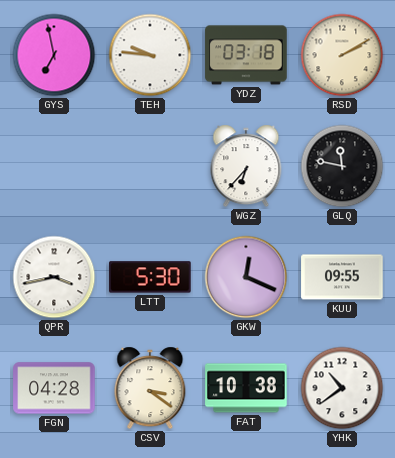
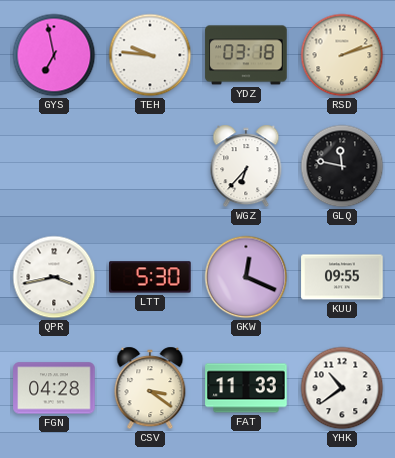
RSD: 2:10 -> 2:12 (342, 55)
FAT: 10:38 -> 11:33 (246, 388)
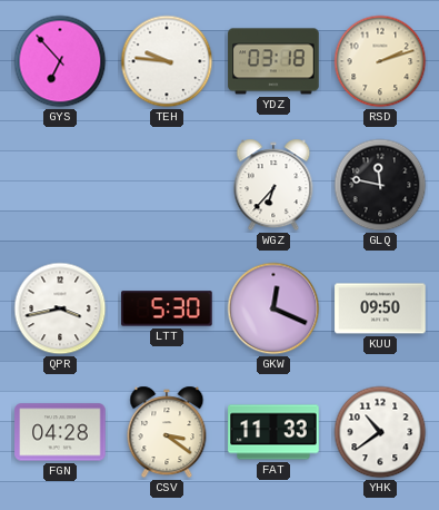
GYS: 6:58 -> 6:53 (60, 61)
KUU: 09:55 -> 09:50 (380, 308)
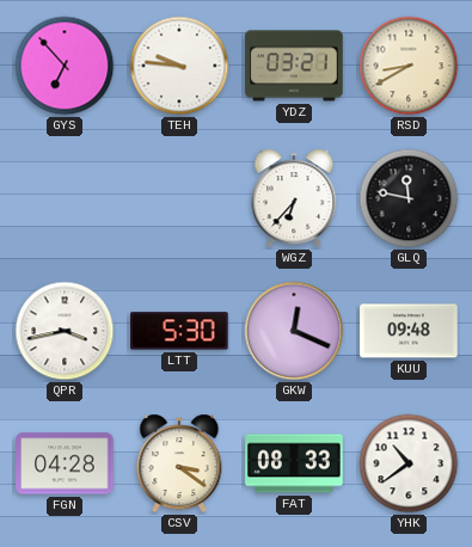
YDZ: 03:18 -> 03:21 (294, 66)
RSD: 2:12 -> 8:40 (409, 66)
KUU: 09:50 -> 09:48 (409, 331)
FAT: 11:33 -> 08:33 (294, 463)
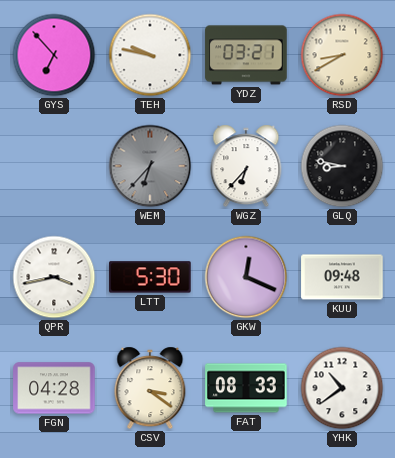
TEH: 9:46 -> 9:47 (150, 55)
WEM: none -> 6:37 (150, 166)
GLQ: 11:47 -> 8:47 (342, 166)
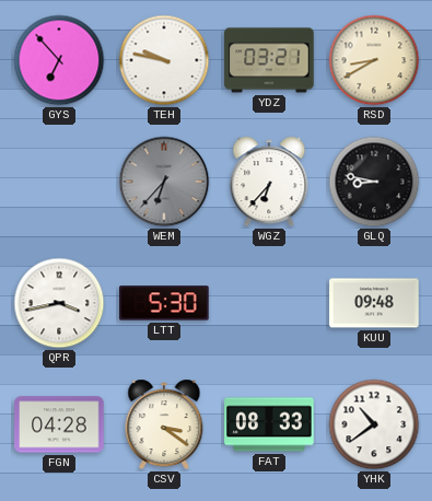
GKW: 12:19 -> none (246, 277)
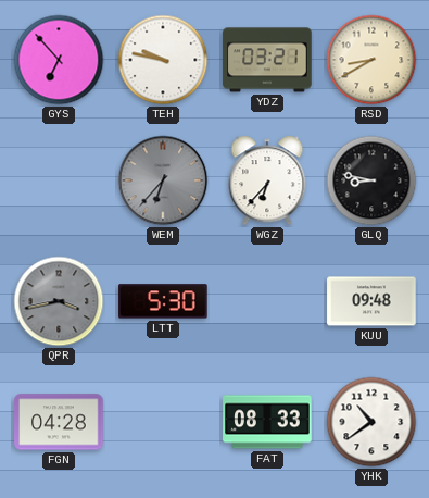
QPR dial: white -> grey (59, 301)
CSV: 3:21 -> none (164, 424)
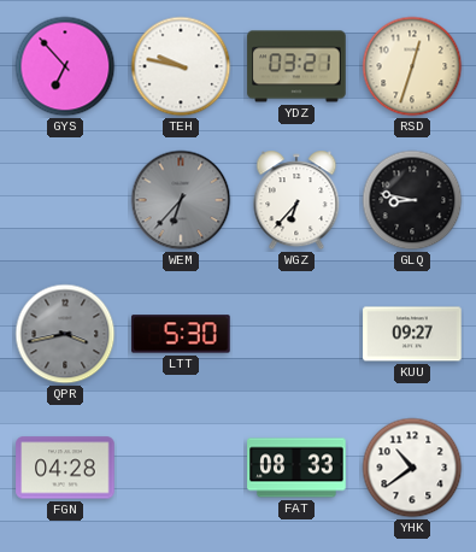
RSD: 8:40 -> 12:33 (412, 66)
KUU: 09:48 -> 09:27 (412, 334)
